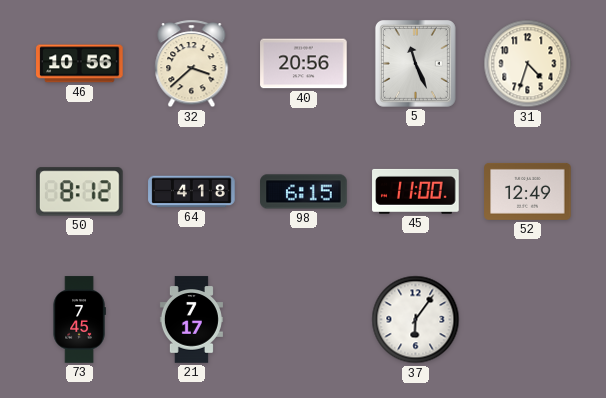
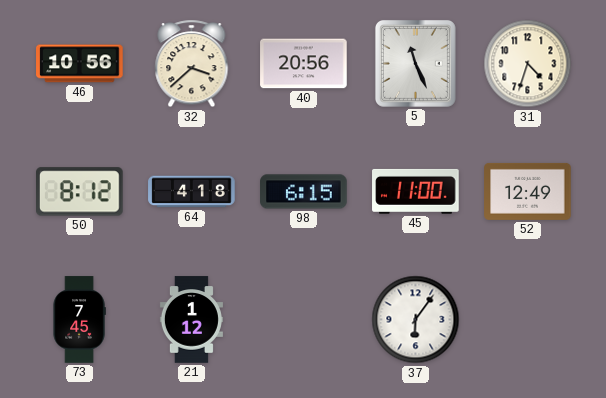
21: 7:17 -> 1:12 (191, 320)
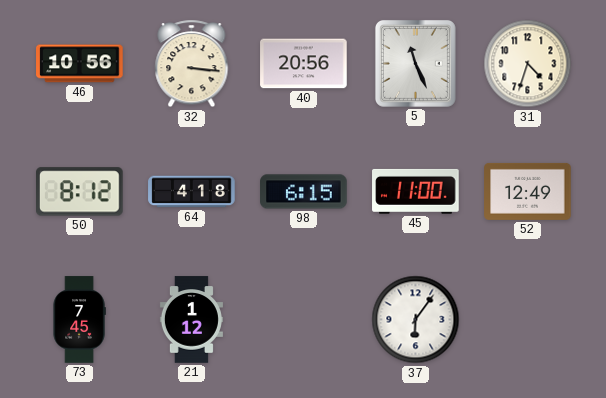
32: 3:38 -> 3:16 (192, 64)
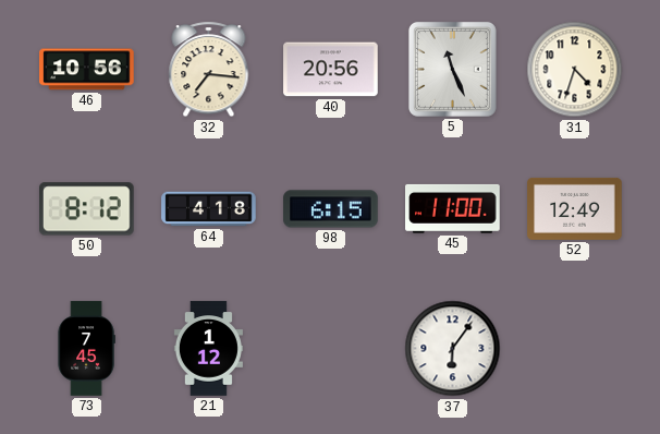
32: 3:16 -> 7:16 (209, 70)
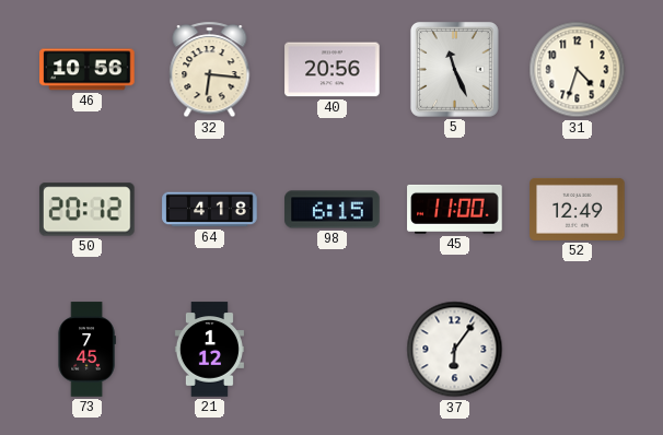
32: 7:16 -> 6:16 (210, 70)
50: 8:12 -> 20:12 (88, 210)
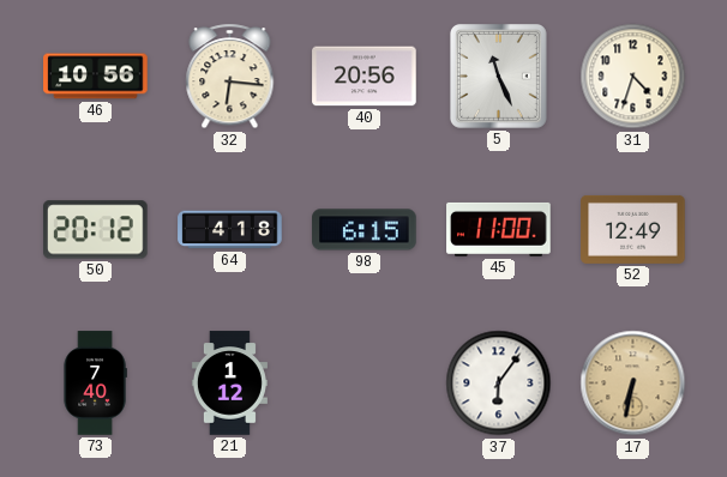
73: 7:45 -> 7:40 (95, 384)
17: none -> 6:32 (633, 384)
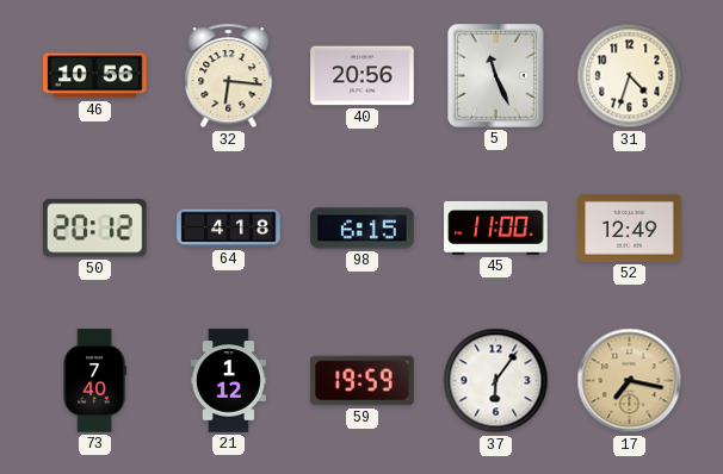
59: none -> 19:59 (363, 381)
17: 6:32 -> 7:17 (630, 381)
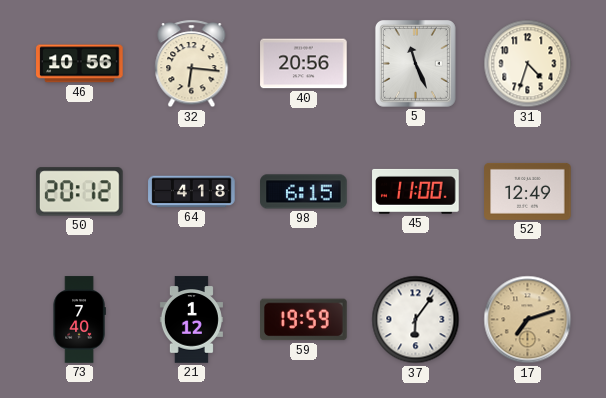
17: 7:17 -> 7:12 (528, 320)
